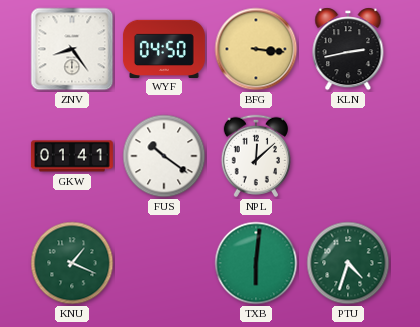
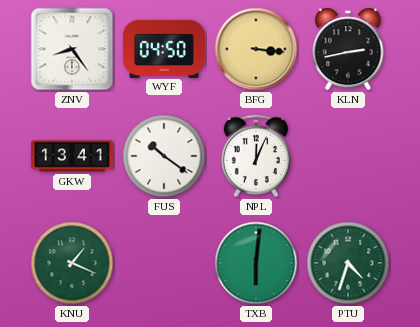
GKW: 01:41 -> 13:41 (72, 156)
NPL: 12:08 -> 12:04 (255, 156)
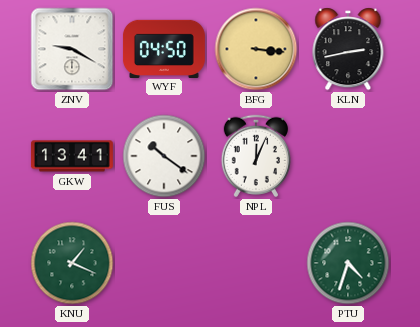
ZNV: 8:24 -> 9:20 (72, 49)
TXB: 6:01 -> none (256, 263)
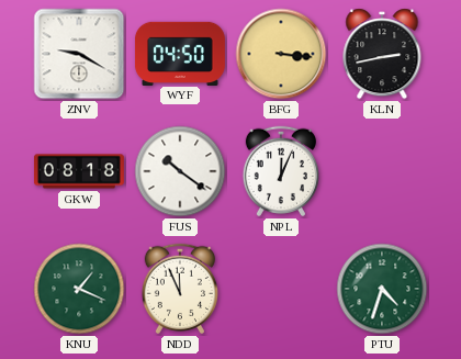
GKW: 13:41 -> 08:18 (79, 171)
NDD: none -> 11:56 (179, 289)
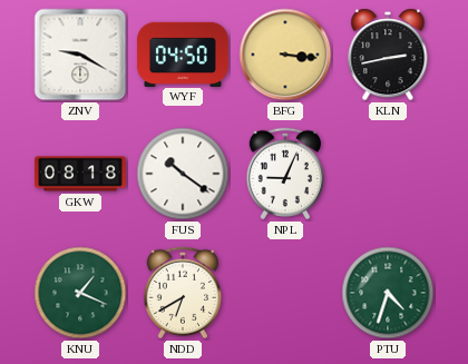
NPL: 12:04 -> 9:04 (284, 174)
NDD: 11:56 -> 6:40 (182, 293)
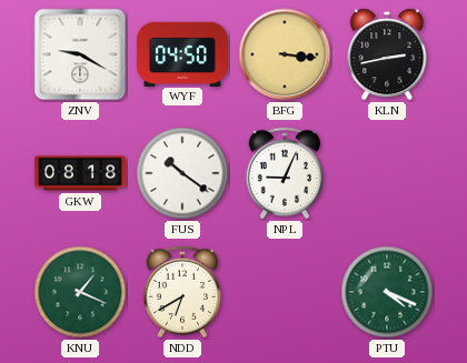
PTU: 4:33 -> 4:19 (387, 292)
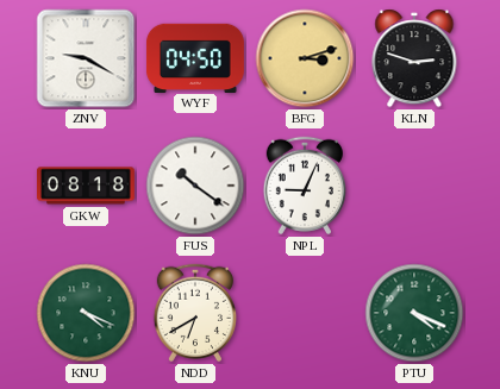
BFG: 3:16 -> 3:12 (305, 58)
KLN: 2:43 -> 2:48 (414, 58)
KNU: 1:19 -> 4:19 (86, 313)
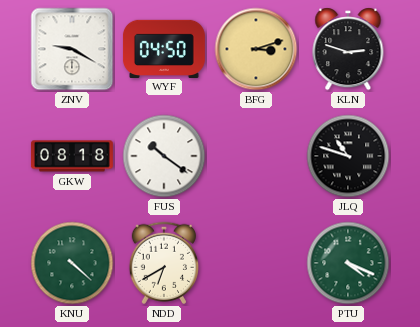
NPL: 9:04 -> none (304, 186)
JLQ: none -> 10:48 (348, 156)
KNU: 4:19 -> 4:22 (72, 263)
